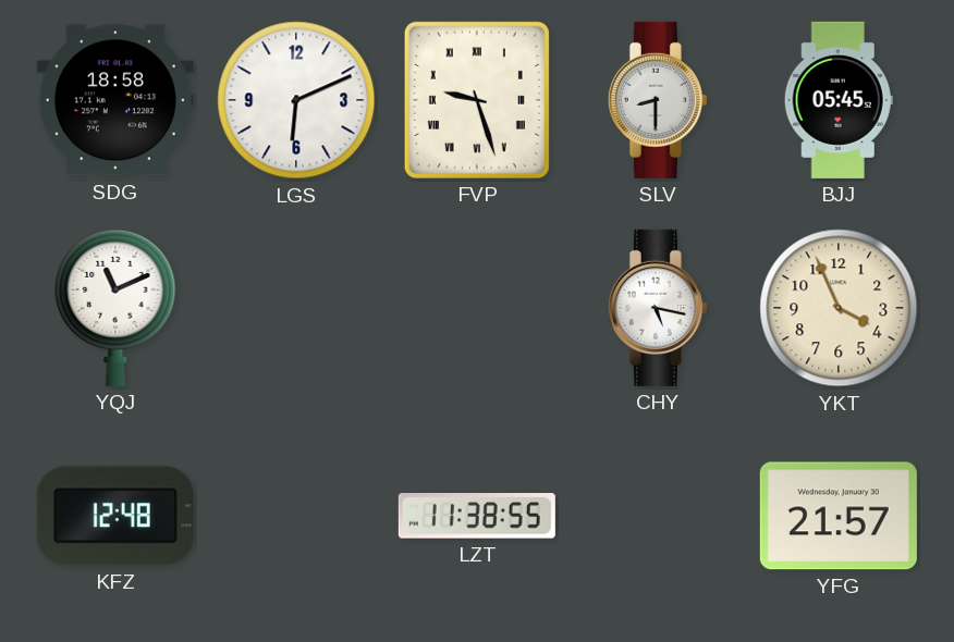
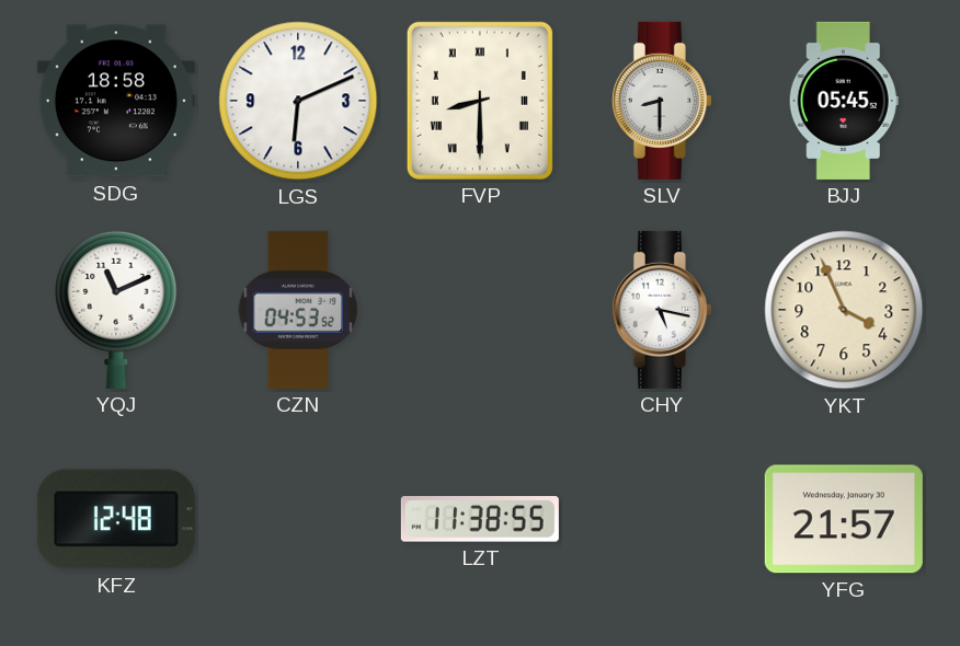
FVP: 9:27 -> 8:30 (480, 101)
CZN: none -> 04:53 (298, 310)
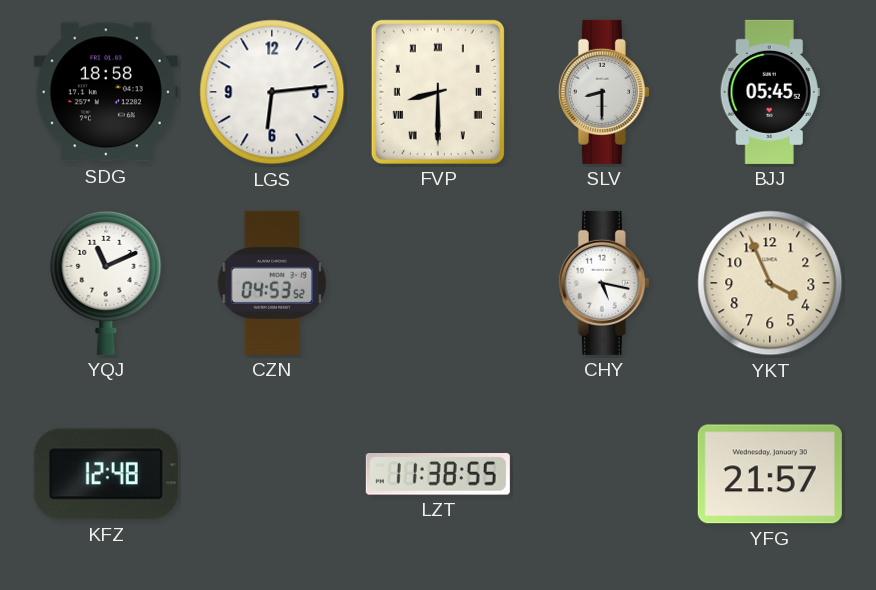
LGS: 6:11 -> 6:14 (272, 92)
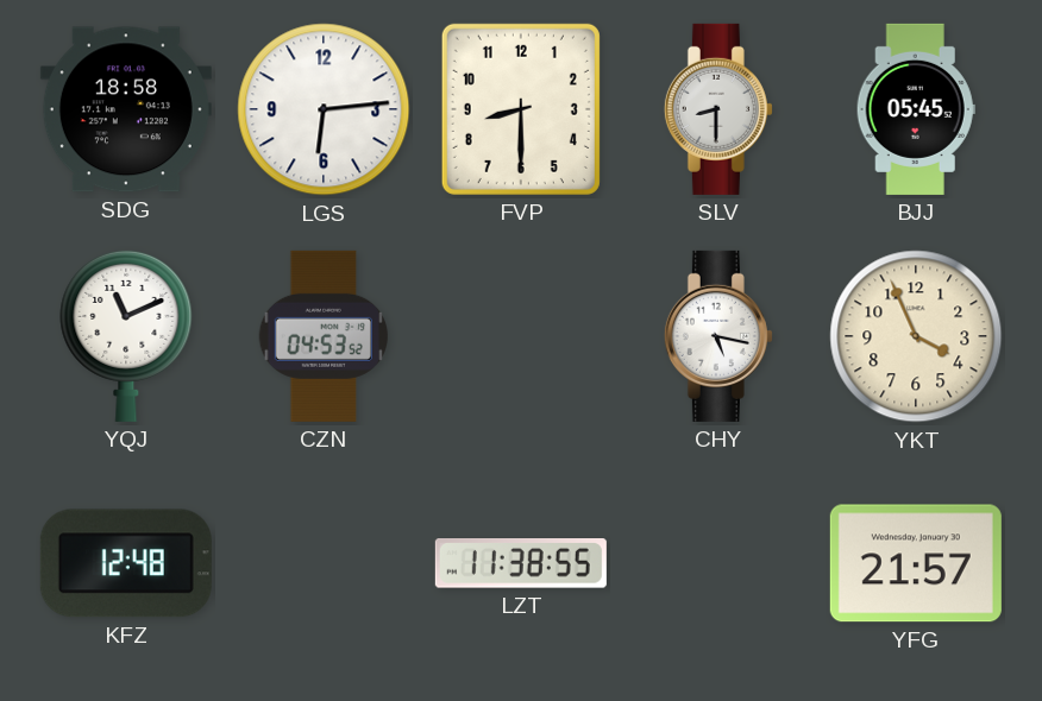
FVP numerals: Roman -> Arabic (521, 109)
